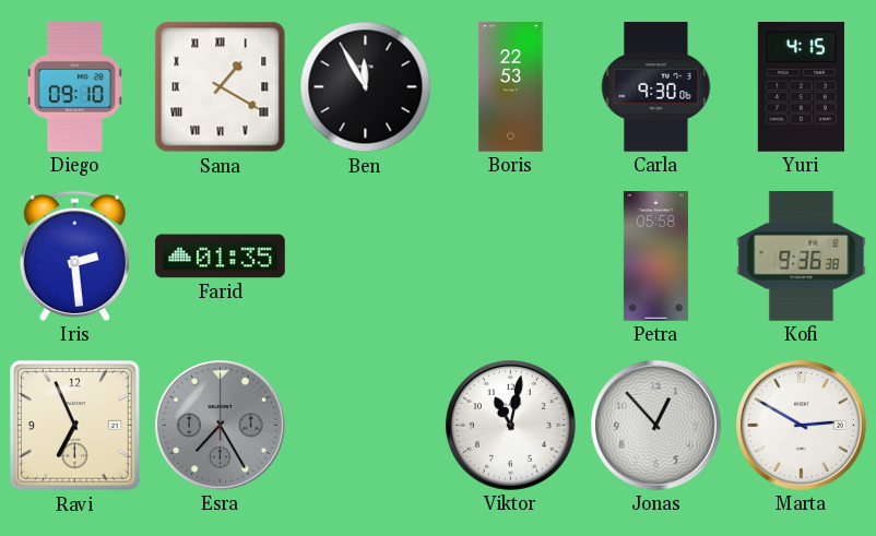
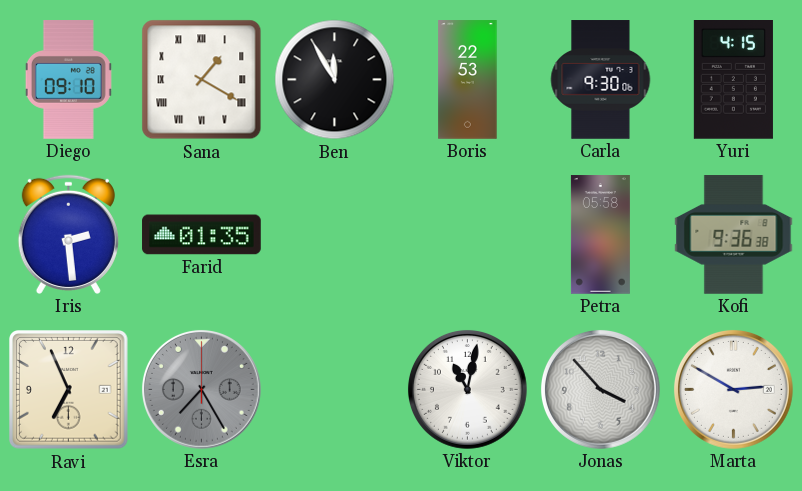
Jonas: 12:53 -> 3:53 (600, 389)
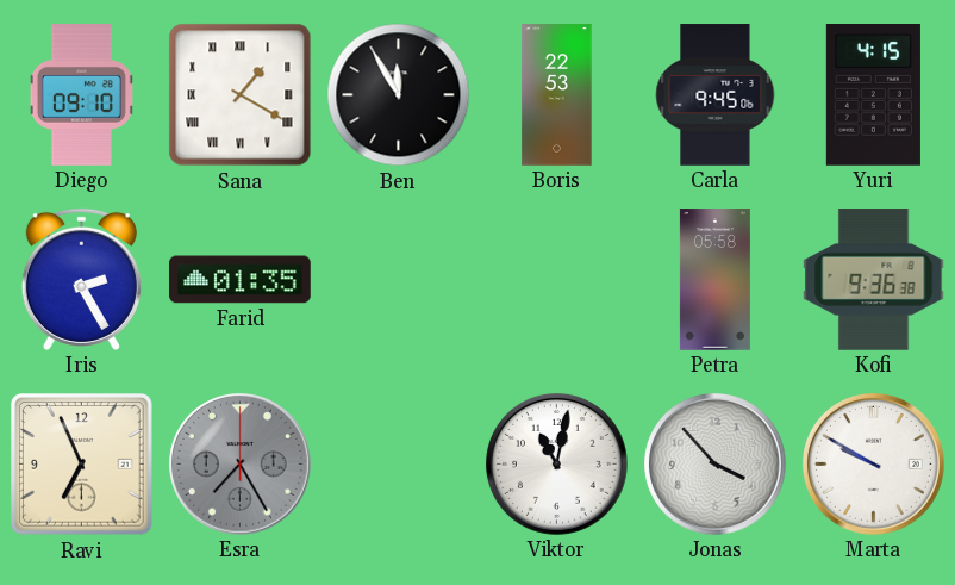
Carla: 9:30 -> 9:45 (716, 95)
Iris: 2:29 -> 2:25 (81, 279)
Marta: 2:50 -> 9:50 (873, 463)
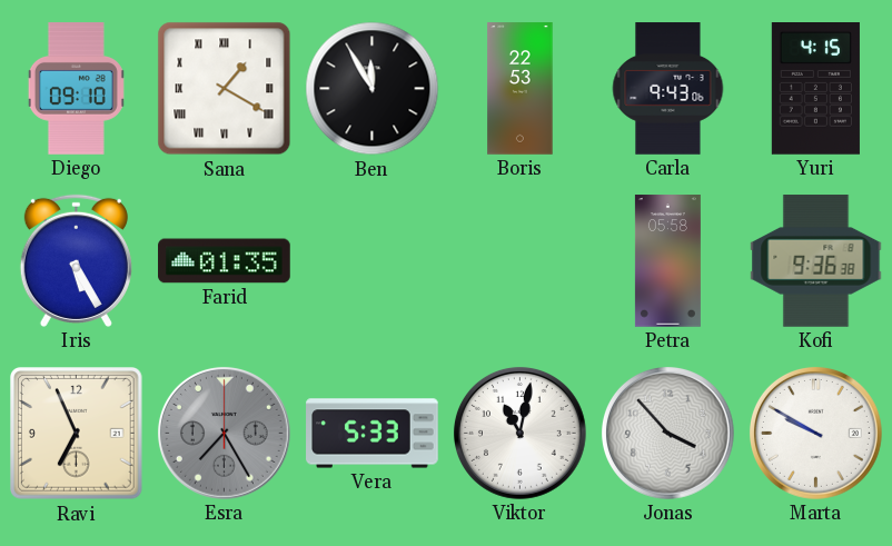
Carla: 9:45 -> 9:43 (668, 89)
Iris: 2:25 -> 5:25 (76, 260)
Vera: none -> 5:33 (373, 434)
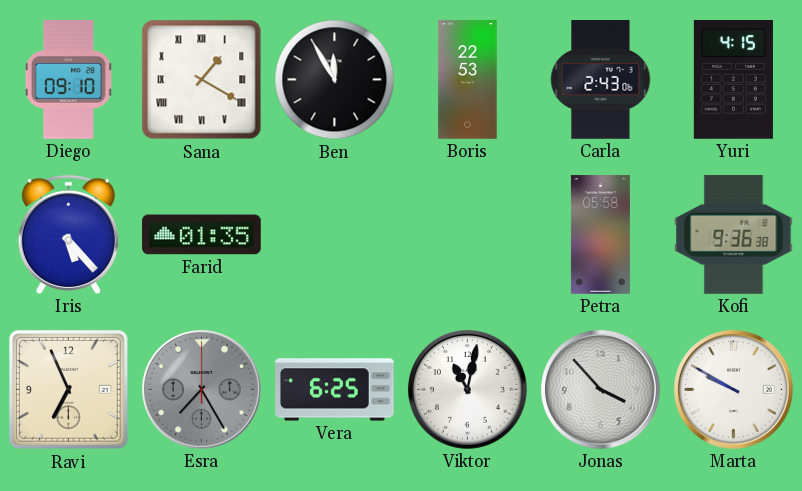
Carla: 9:43 -> 2:43 (601, 80)
Iris: 5:25 -> 5:23 (68, 234)
Vera: 5:33 -> 6:25 (335, 390)
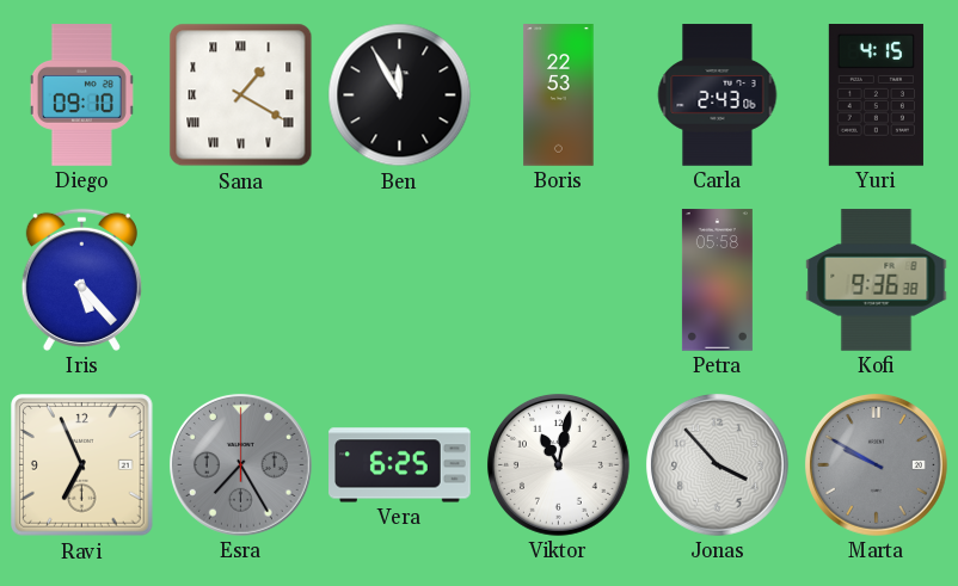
Farid: 01:35 -> none (202, 235)
Marta dial: white -> grey (876, 464)
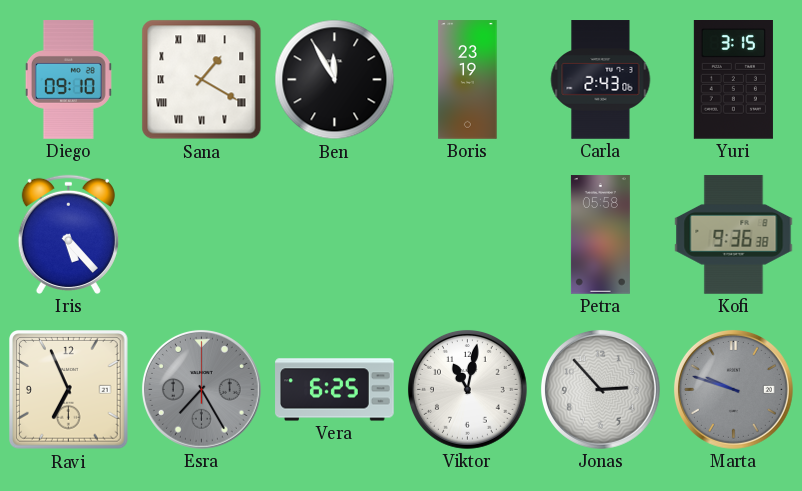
Boris: 22:53 -> 23:19 (468, 80)
Yuri: 4:15 -> 3:15 (733, 80)
Jonas: 3:53 -> 2:53 (600, 389)
Marta: 9:50 -> 9:48 (733, 389)
